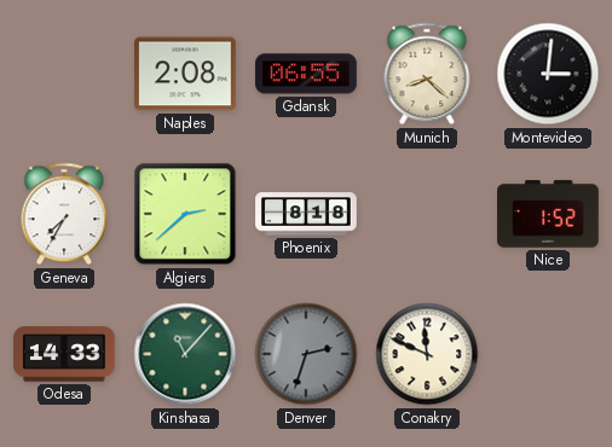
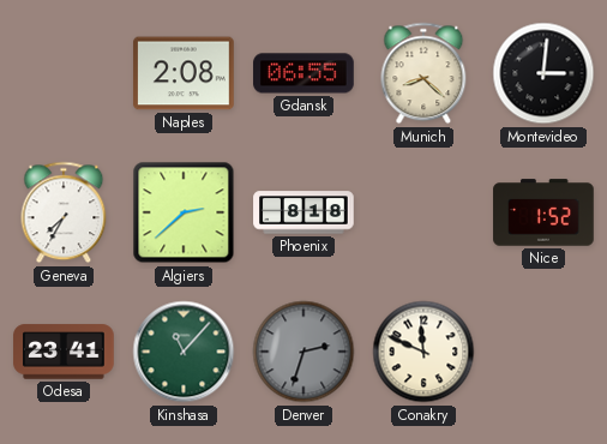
Odesa: 14:33 -> 23:41 (64, 352)
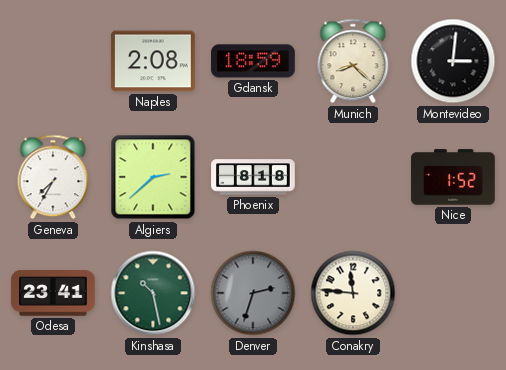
Gdansk: 06:55 -> 18:59 (253, 61)
Kinshasa: 11:07 -> 10:28 (153, 293)
Conakry: 11:49 -> 11:46 (353, 293)
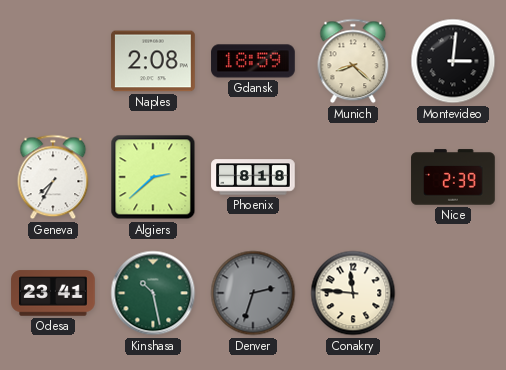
Nice: 1:52 -> 2:39 (453, 177)
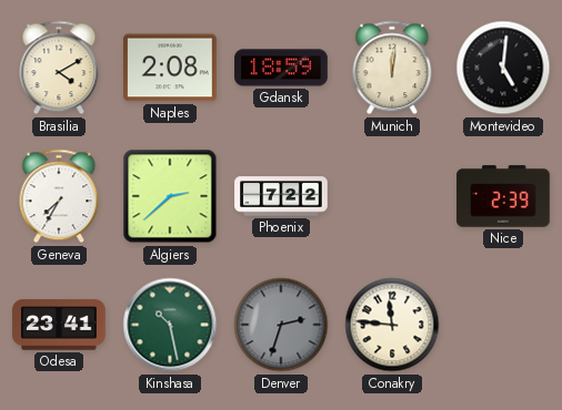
Brasilia: none -> 4:10 (59, 68)
Munich: 8:22 -> 12:01 (392, 68)
Montevideo: 3:01 -> 5:01 (503, 68)
Phoenix: 8:18 -> 7:22 (281, 196)
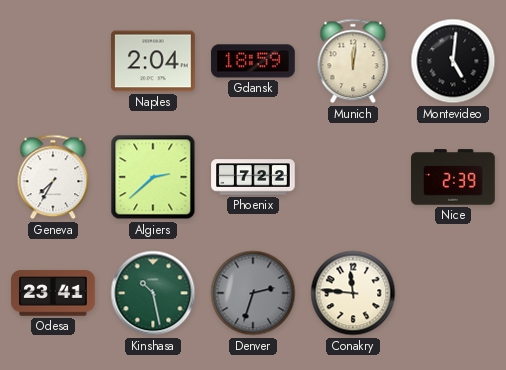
Brasilia: 4:10 -> none (59, 68)
Naples: 2:08 -> 2:04 (153, 61)
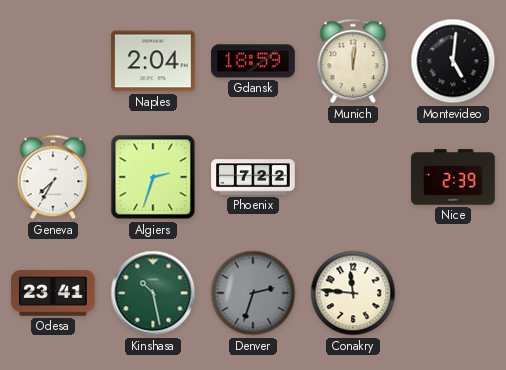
Algiers: 2:38 -> 2:33 (153, 177)
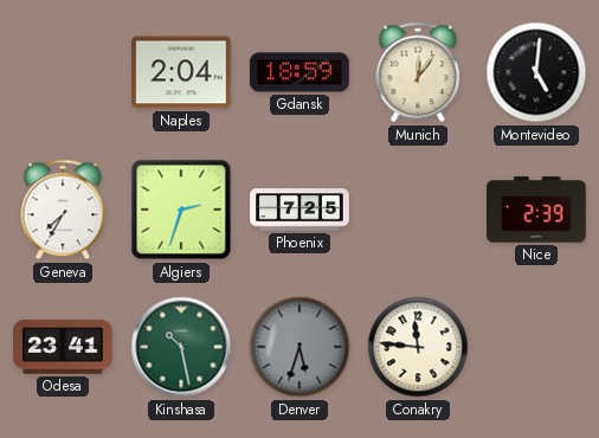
Munich: 12:01 -> 12:06 (418, 72)
Phoenix: 7:22 -> 7:25 (299, 210)
Denver: 2:33 -> 5:33 (299, 347)
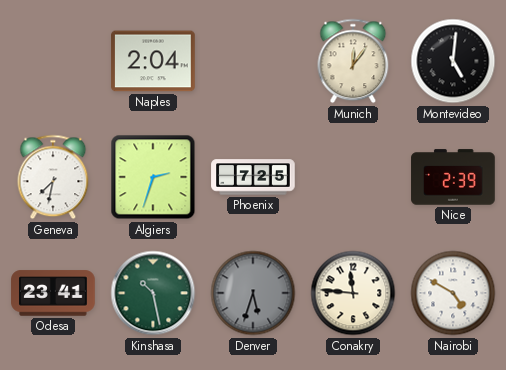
Gdansk: 18:59 -> none (299, 72)
Geneva: 7:35 -> 7:32 (53, 177)
Nairobi: none -> 4:50 (453, 293)
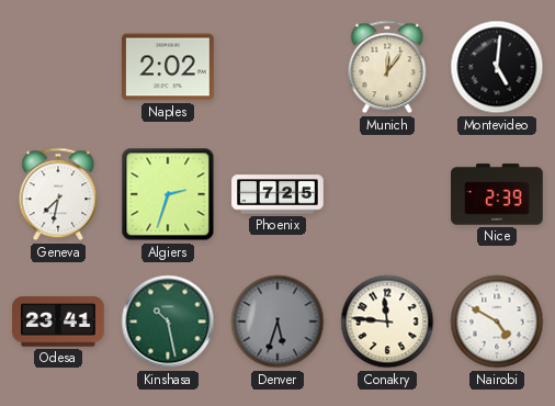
Naples: 2:04 -> 2:02 (168, 67)
